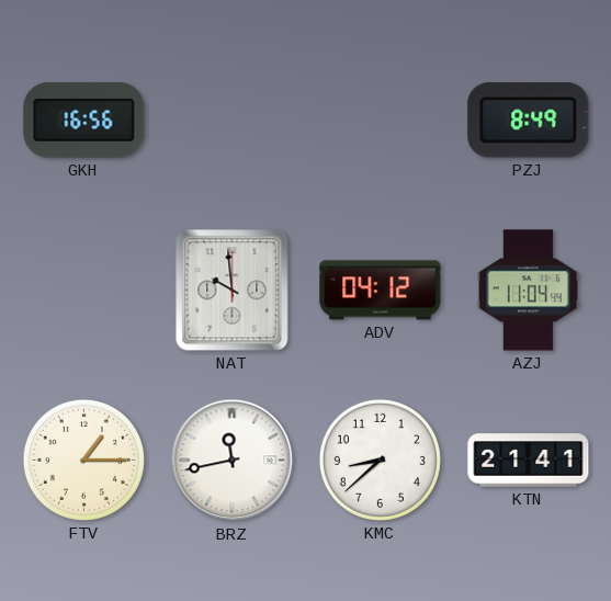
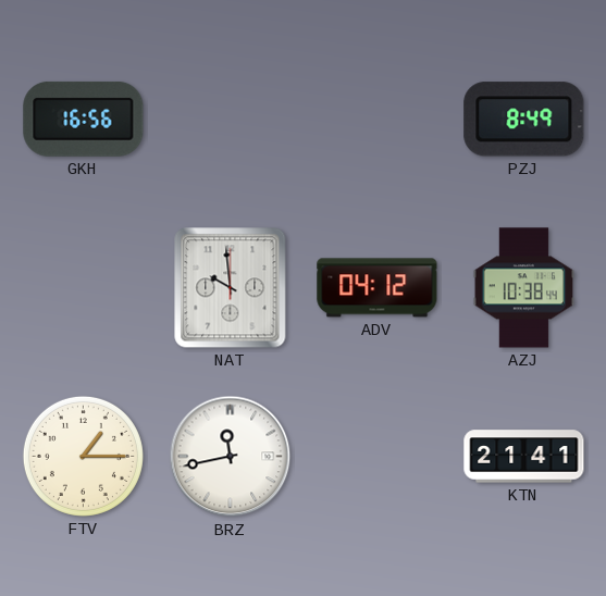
AZJ: 11:04 -> 10:38 (524, 288)
KMC: 8:38 -> none (380, 460)
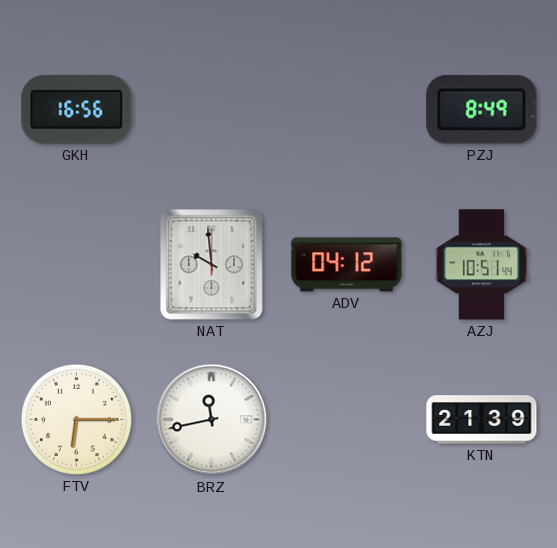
AZJ: 10:38 -> 10:51 (482, 265)
FTV: 1:15 -> 6:15 (76, 419)
KTN: 21:41 -> 21:39 (482, 420)
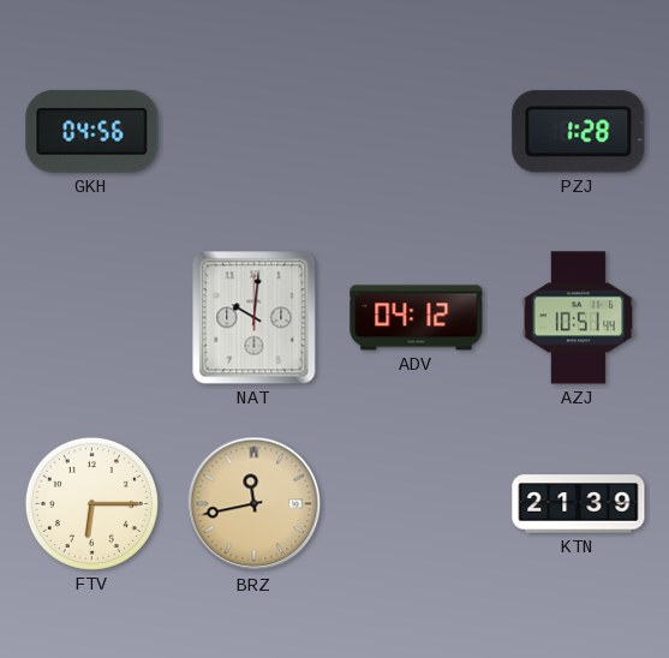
GKH: 16:56 -> 04:56 (92, 131)
PZJ: 8:49 -> 1:28 (579, 132)
NAT: 9:59 -> 10:01 (255, 318)
BRZ dial: white -> champagne (255, 504)
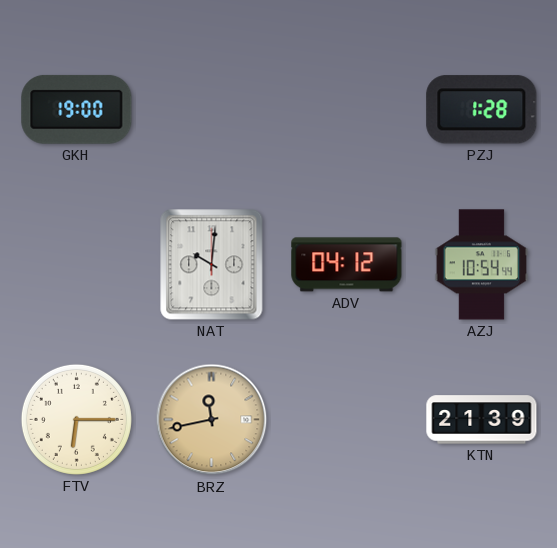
GKH: 04:56 -> 19:00 (77, 109)
AZJ: 10:51 -> 10:54 (482, 265)
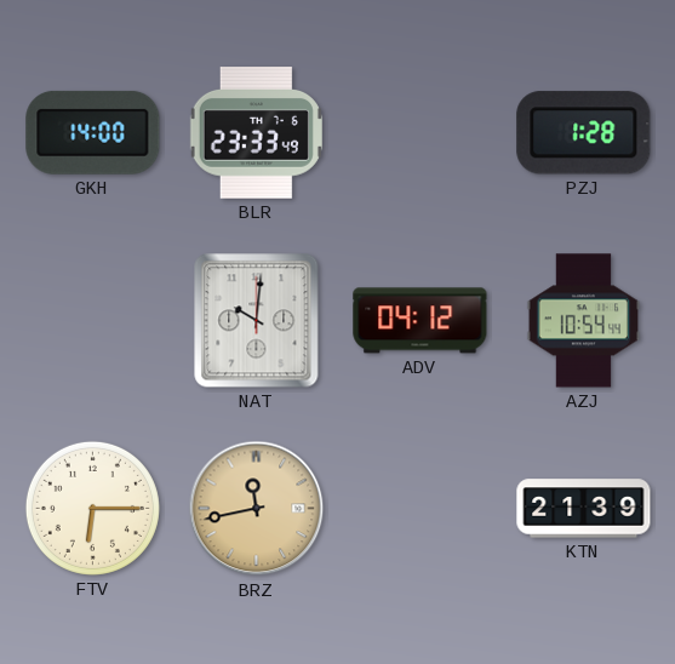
GKH: 19:00 -> 14:00 (93, 132)
BLR: none -> 23:33 (256, 133)
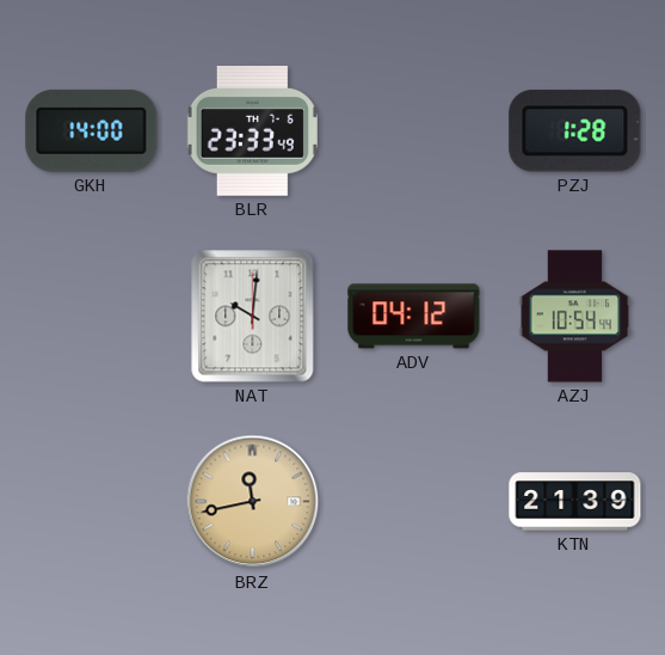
FTV: 6:15 -> none (92, 508)
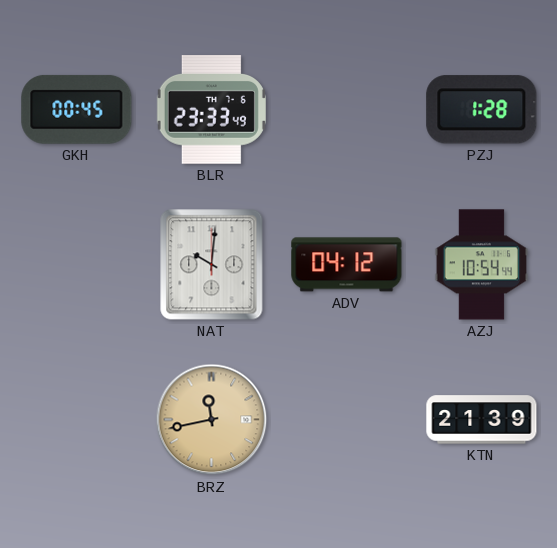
GKH: 14:00 -> 00:45 (77, 109)
